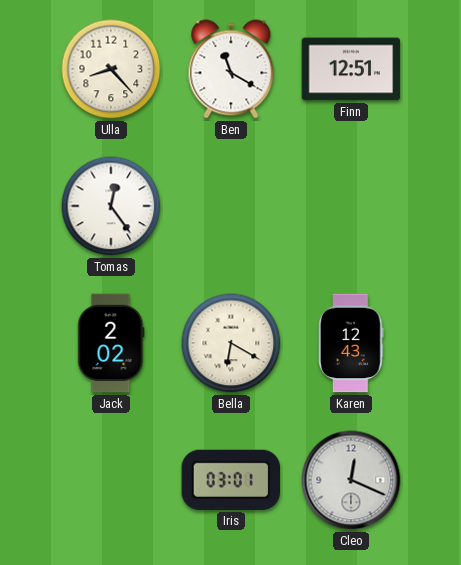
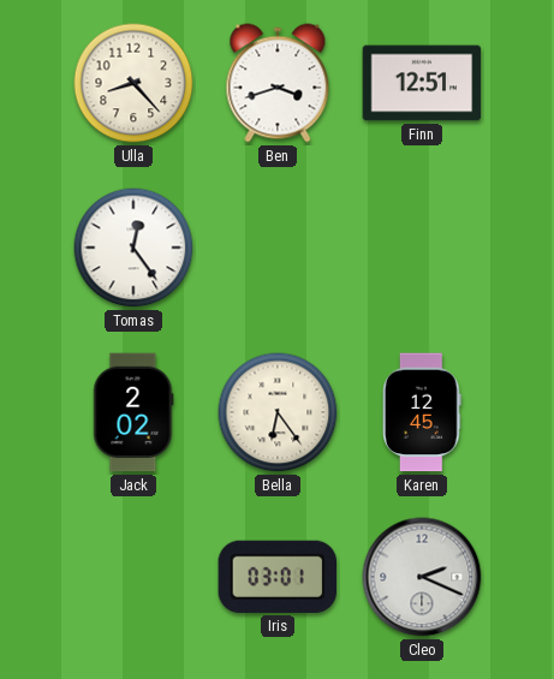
Ben: 11:20 -> 3:42 (278, 83)
Bella: 6:20 -> 6:24 (278, 412)
Karen: 12:43 -> 12:45 (423, 412)
Cleo: 12:19 -> 2:19 (422, 577)
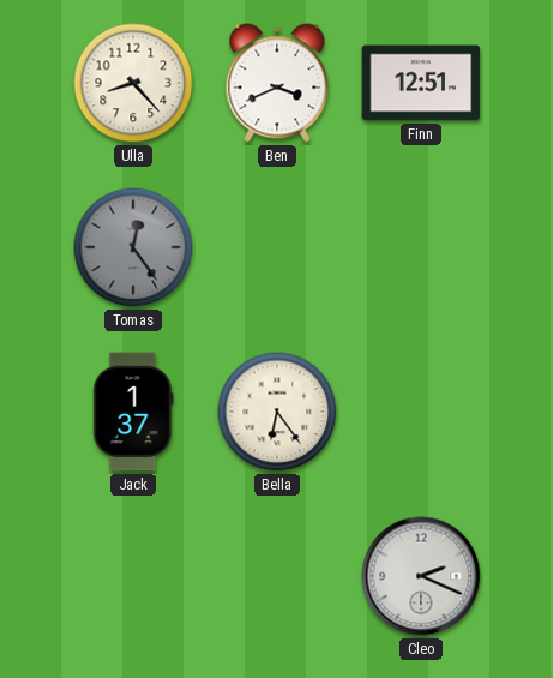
Ben: 3:42 -> 3:41 (277, 83)
Tomas dial: white -> grey (133, 247)
Jack: 2:02 -> 1:37 (133, 412)
Karen: 12:45 -> none (423, 412)
Iris: 03:01 -> none (278, 577)
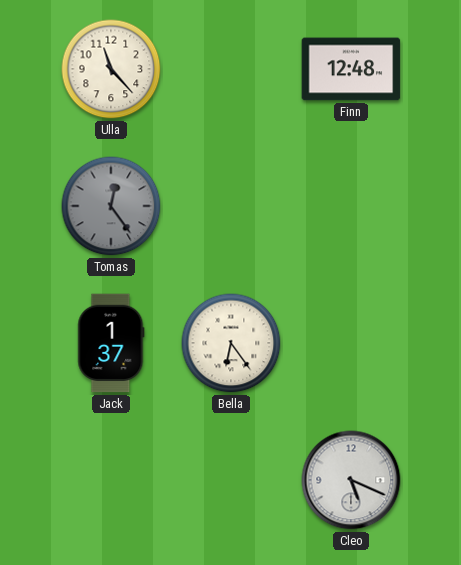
Ulla: 8:23 -> 11:23 (111, 69)
Ben: 3:41 -> none (277, 83)
Finn: 12:51 -> 12:48 (351, 69)
Cleo: 2:19 -> 5:19 (351, 480)
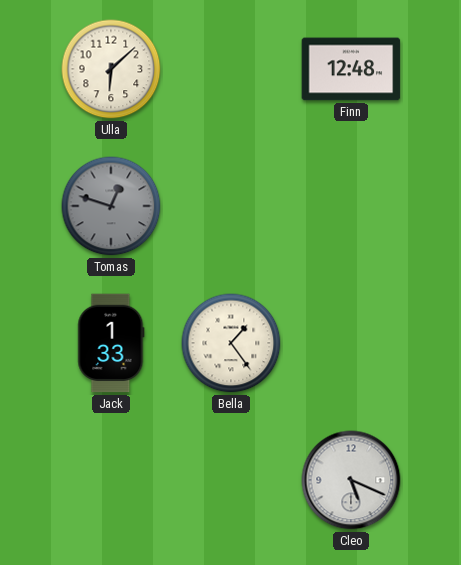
Ulla: 11:23 -> 6:08 (111, 69)
Tomas: 12:24 -> 12:48 (111, 206)
Jack: 1:37 -> 1:33 (111, 343)
Bella: 6:24 -> 1:24 (231, 343)
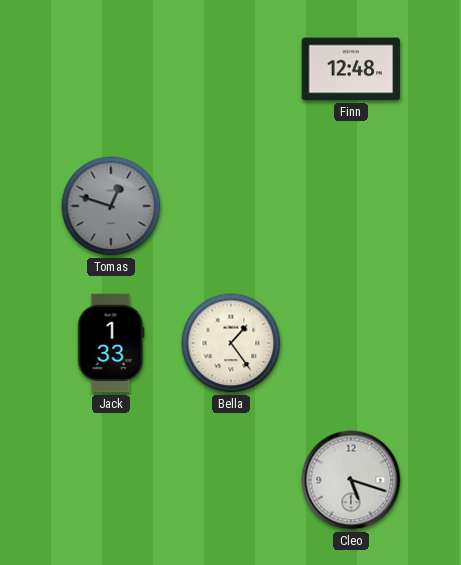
Ulla: 6:08 -> none (111, 69)
Cleo: 5:19 -> 5:18 (351, 480)
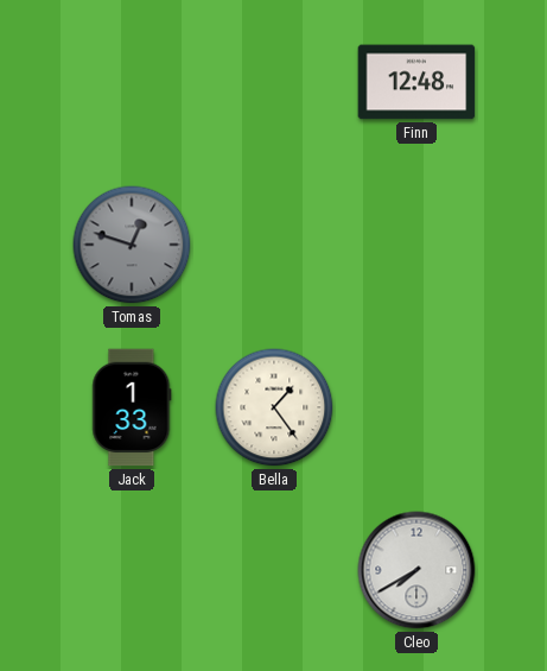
Cleo: 5:18 -> 7:40 (416, 570)
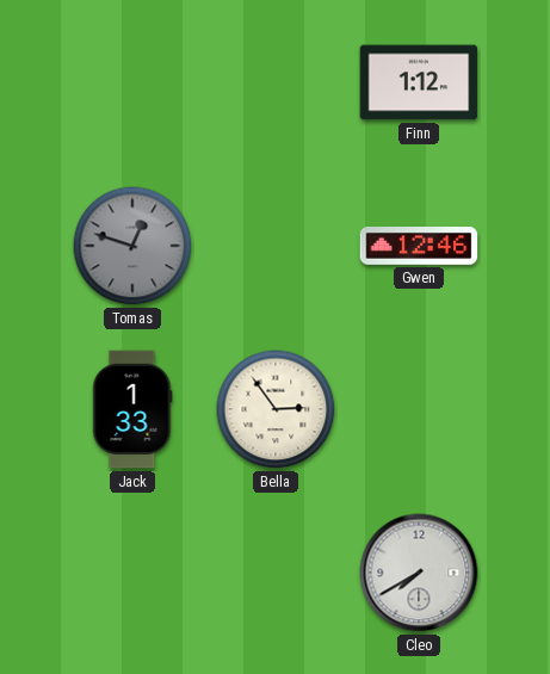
Finn: 12:48 -> 1:12 (419, 82)
Gwen: none -> 12:46 (419, 247)
Bella: 1:24 -> 2:54 (276, 409)
